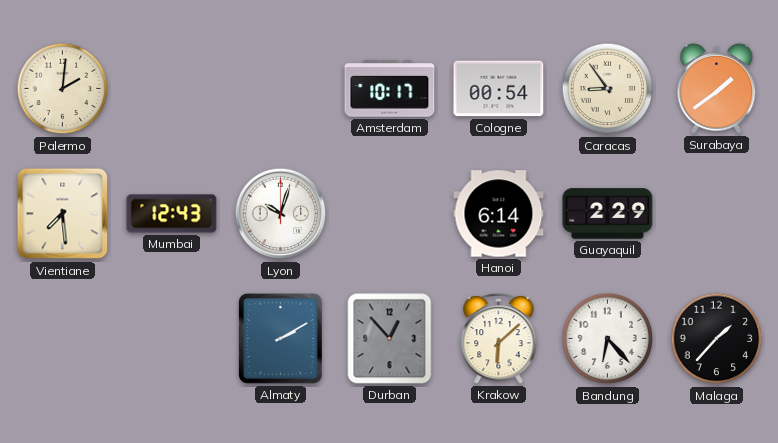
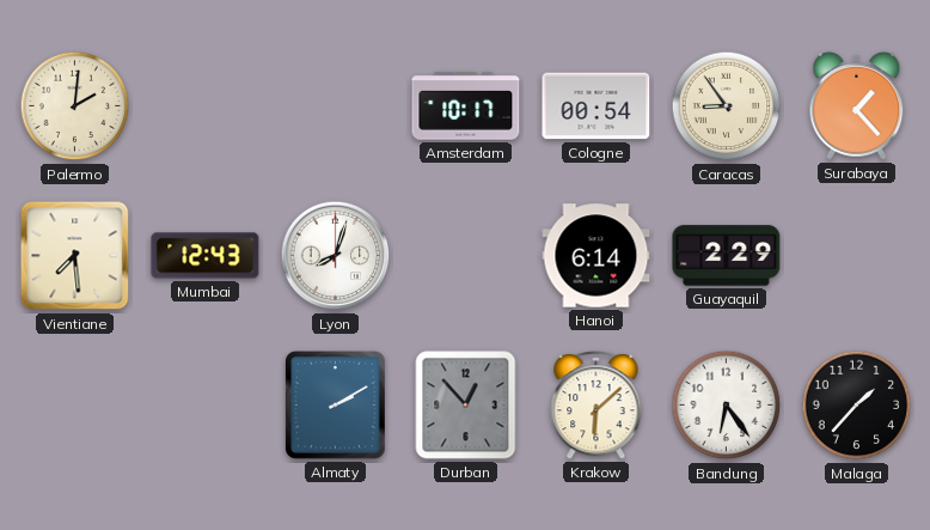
Surabaya: 1:39 -> 1:23 (857, 105)
Lyon: 10:03 -> 8:03 (336, 256)
Bandung: 6:23 -> 6:24 (727, 406)
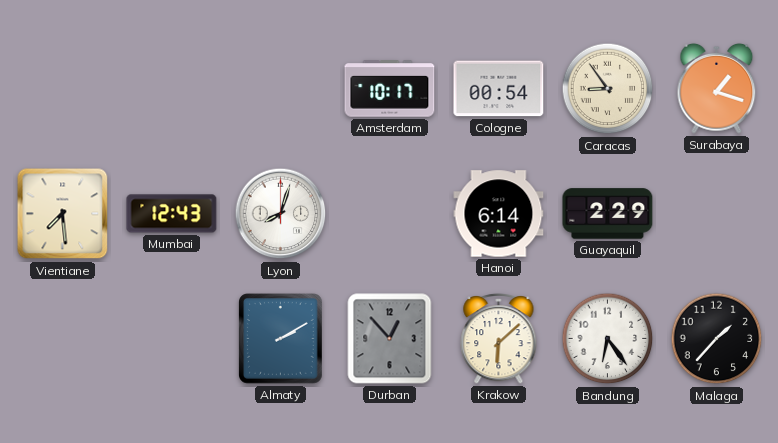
Palermo: 2:01 -> none (75, 106)
Surabaya: 1:23 -> 1:18 (717, 88)
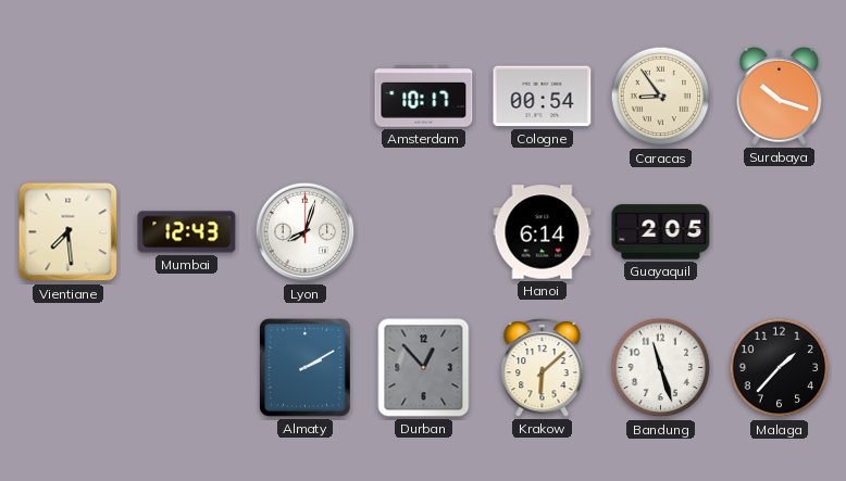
Surabaya: 1:18 -> 10:18 (780, 96)
Guayaquil: 2:29 -> 2:05 (661, 232)
Bandung: 6:24 -> 11:27 (661, 368)
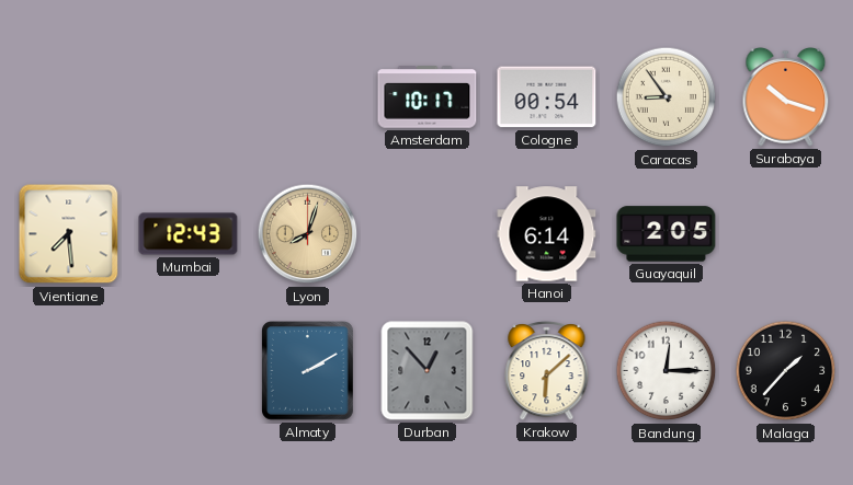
Lyon dial: white -> champagne (308, 234)
Bandung: 11:27 -> 12:15 (667, 371)
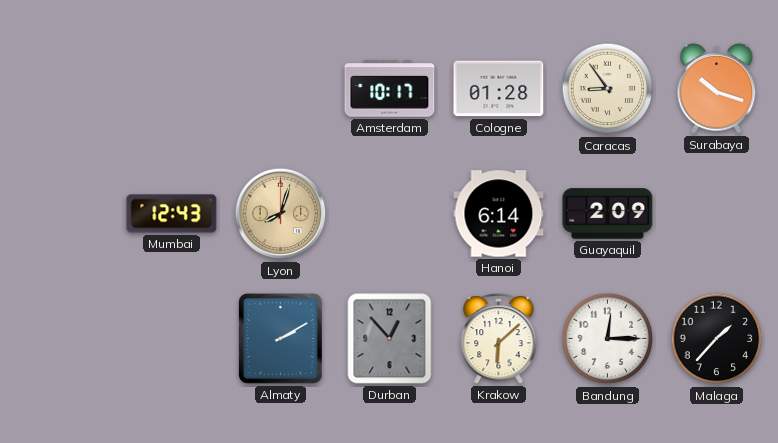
Cologne: 00:54 -> 01:28 (499, 89)
Vientiane: 7:29 -> none (69, 234)
Guayaquil: 2:05 -> 2:09 (608, 214)
